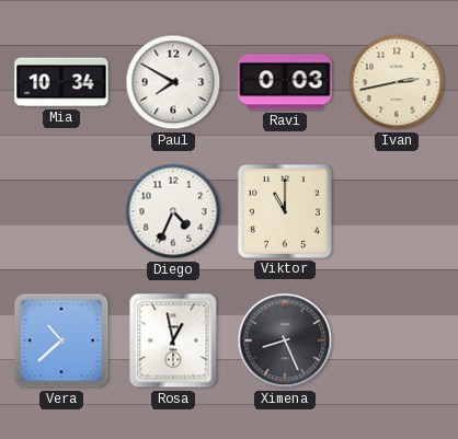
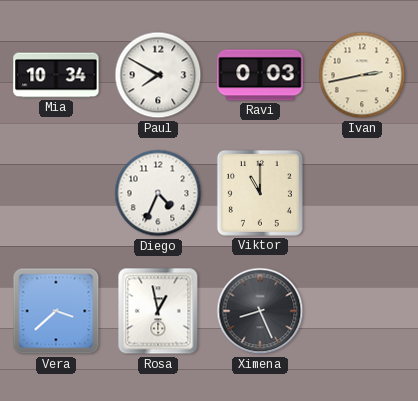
Vera: 10:38 -> 3:38 (56, 311)
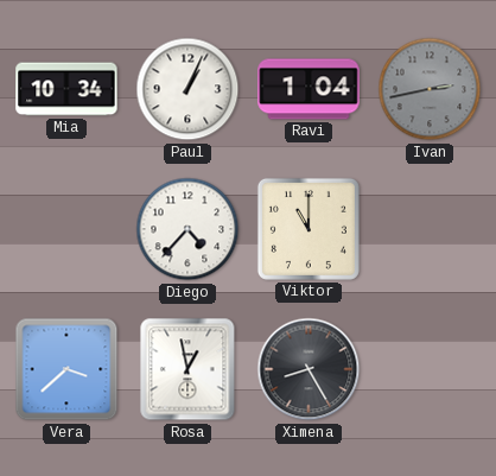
Paul: 7:50 -> 1:04 (187, 89)
Ravi: 0:03 -> 1:04 (309, 89)
Ivan dial: cream -> grey (430, 89)
Diego: 4:34 -> 4:37 (187, 229)
Ximena: 8:26 -> 8:25 (309, 369)
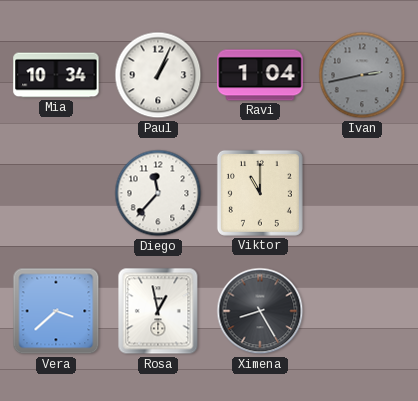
Diego: 4:37 -> 11:37 (158, 193)
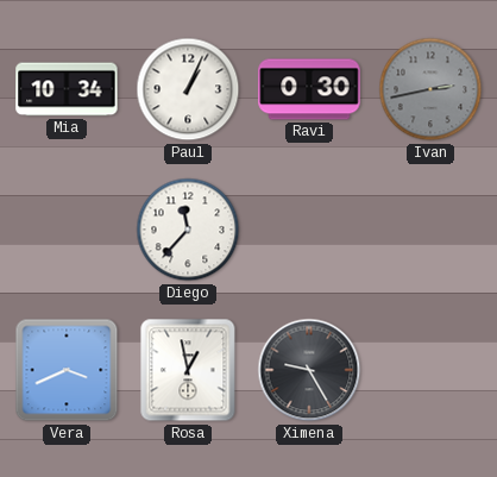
Ravi: 1:04 -> 0:30 (309, 89)
Viktor: 11:00 -> none (260, 193)
Vera: 3:38 -> 3:41 (67, 370)
Ximena: 8:25 -> 9:25 (309, 370)
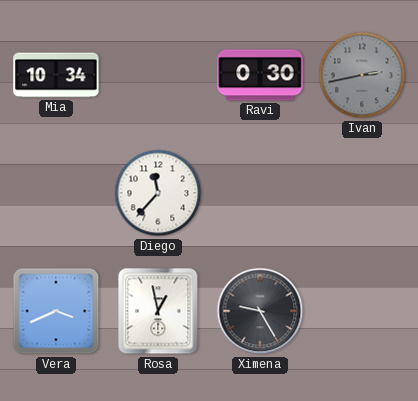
Paul: 1:04 -> none (188, 89)
